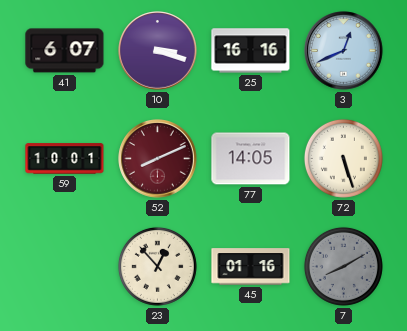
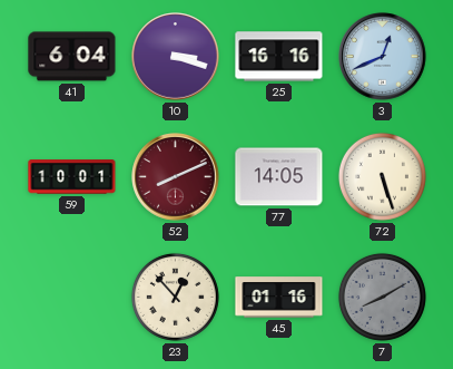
41: 6:07 -> 6:04 (72, 57)
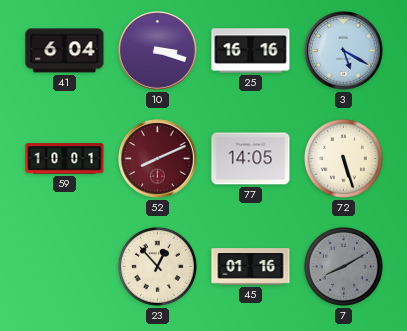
3: 12:41 -> 5:20 (344, 51)
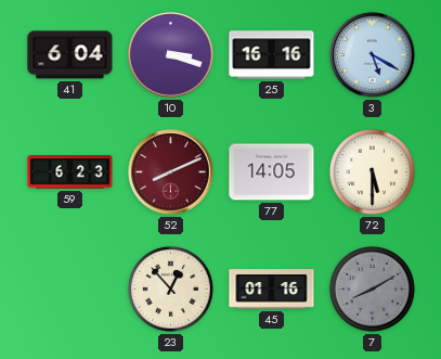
59: 10:01 -> 6:23 (70, 172)
72: 5:27 -> 5:30 (372, 171)
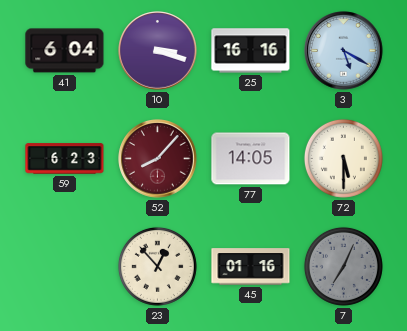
52: 8:11 -> 8:07 (158, 159)
7: 8:10 -> 7:04 (343, 266)
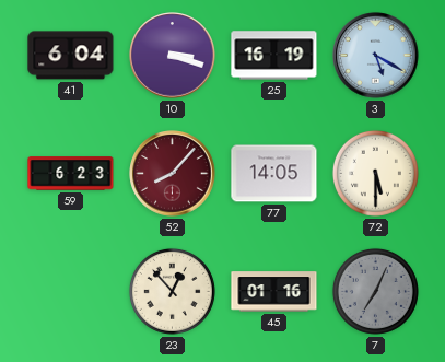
25: 16:16 -> 16:19 (274, 56)
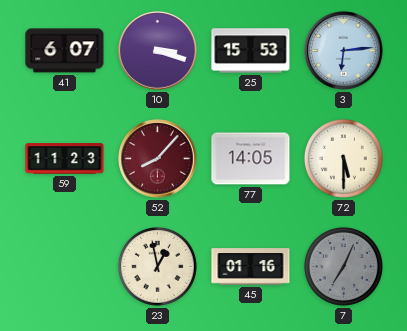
41: 6:04 -> 6:07 (65, 51)
25: 16:19 -> 15:53 (251, 51)
3: 5:20 -> 6:14 (344, 51)
59: 6:23 -> 11:23 (65, 159)
23: 12:53 -> 12:58 (157, 266)
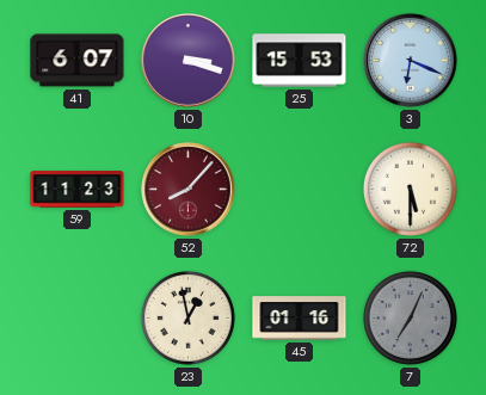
3: 6:14 -> 6:19 (411, 61)
77: 14:05 -> none (251, 159)
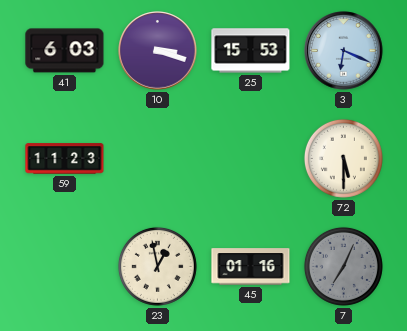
41: 6:07 -> 6:03 (65, 51)
52: 8:07 -> none (189, 190)
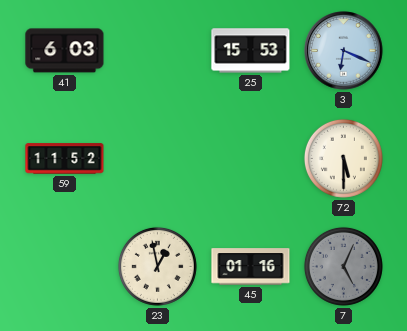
10: 3:18 -> none (158, 51)
59: 11:23 -> 11:52 (65, 159)
7: 7:04 -> 5:04 (343, 266)
